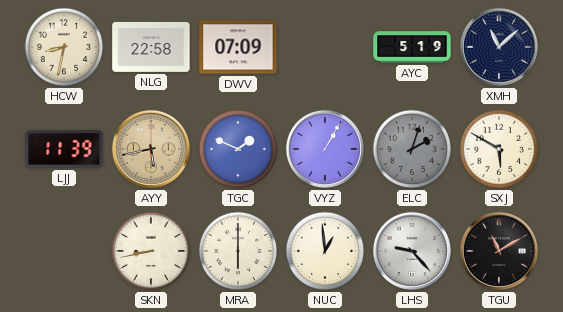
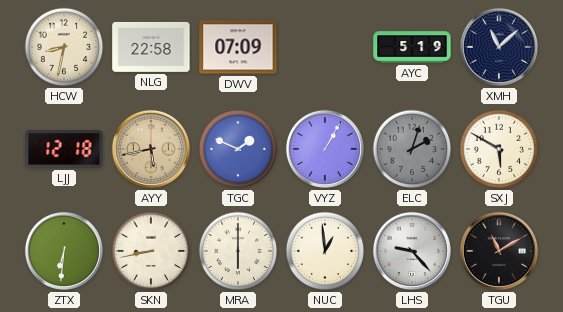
LJJ: 11:39 -> 12:18 (64, 149)
ZTX: none -> 6:31 (64, 251)
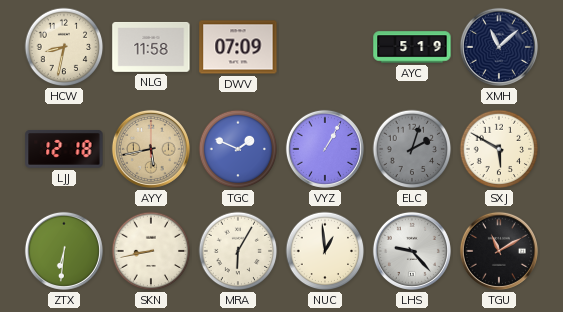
NLG: 22:58 -> 11:58 (151, 47)
MRA: 6:00 -> 6:05 (238, 251)
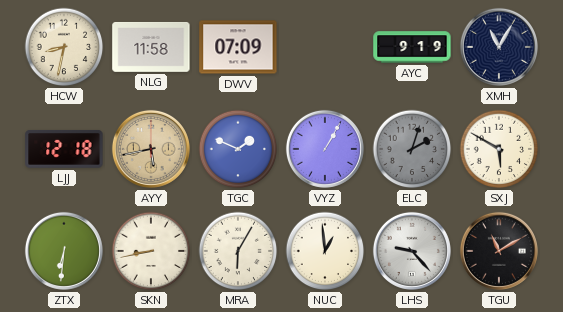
AYC: 5:19 -> 9:19 (412, 47)
XMH: 11:08 -> 11:05 (499, 47)
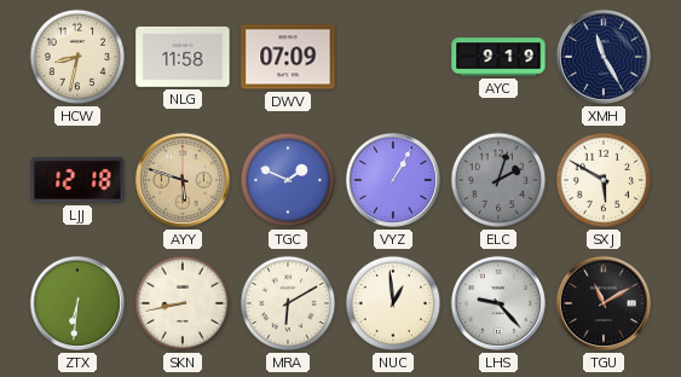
XMH: 11:05 -> 11:25 (604, 57)
AYY: 5:43 -> 5:48 (183, 180)
MRA: 6:05 -> 6:10 (288, 303)
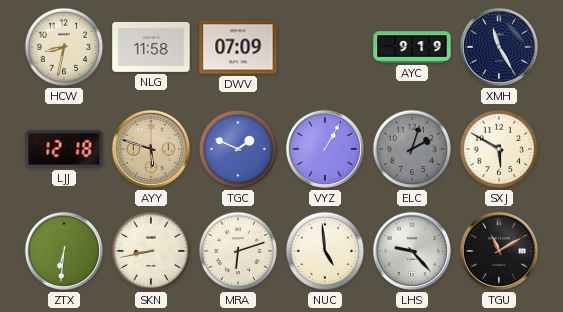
MRA: 6:10 -> 6:12 (238, 251)
NUC: 12:59 -> 4:59 (325, 251)
